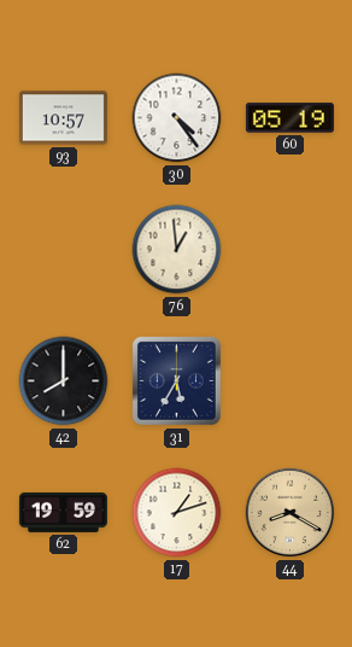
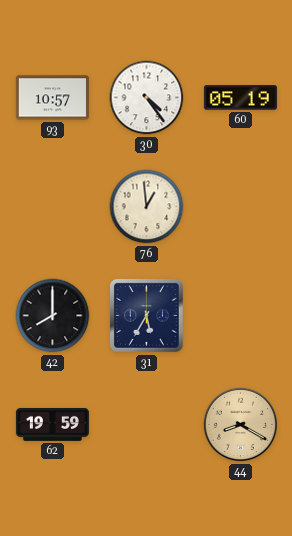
17: 1:12 -> none (177, 513)
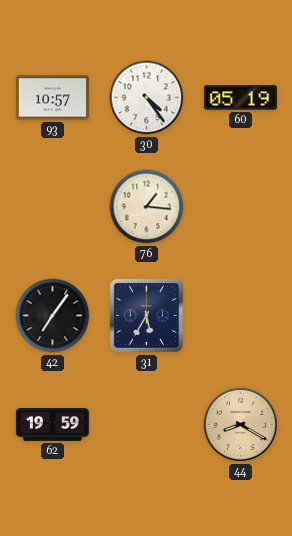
76: 12:59 -> 1:16 (147, 207)
42: 8:00 -> 7:06 (53, 316)
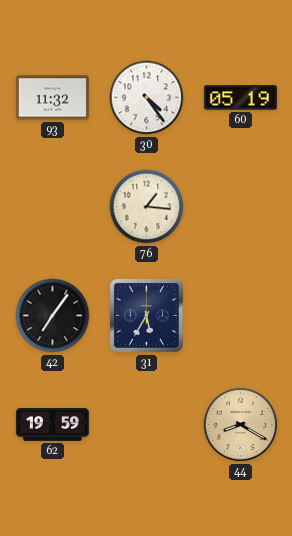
93: 10:57 -> 11:32 (52, 98)
